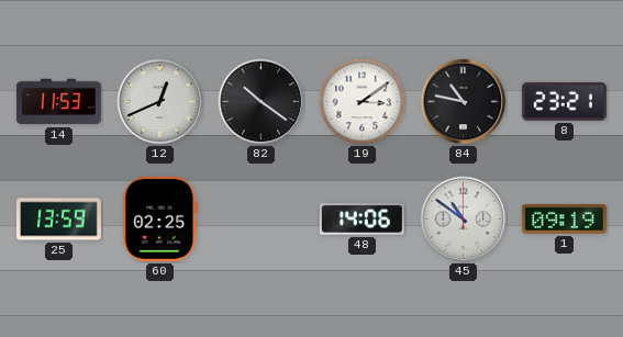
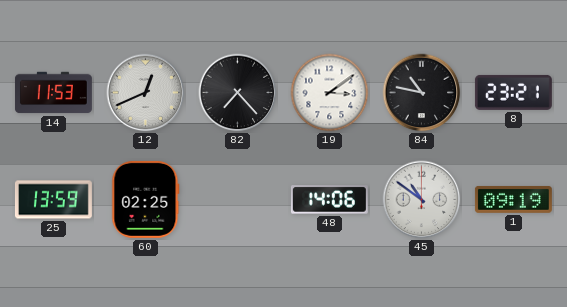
82: 10:21 -> 7:23 (238, 93)
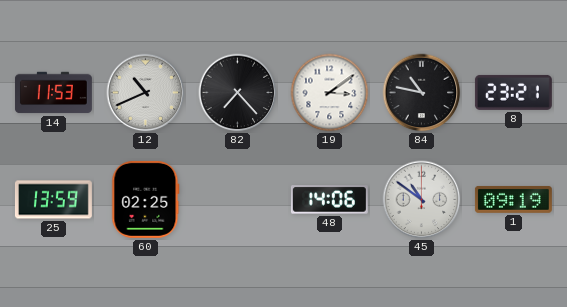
12: 12:41 -> 10:41 (146, 93)
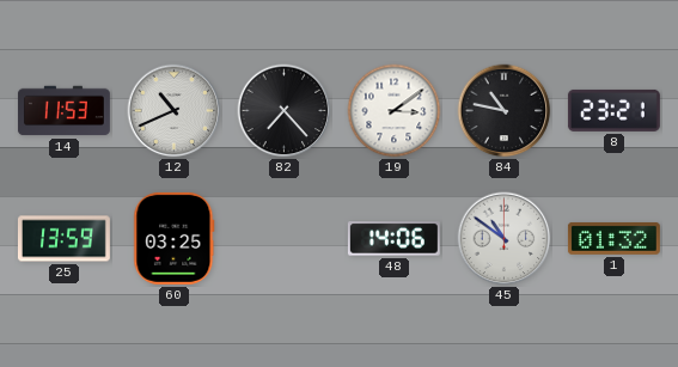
60: 02:25 -> 03:25 (175, 238)
1: 09:19 -> 01:32 (613, 238)
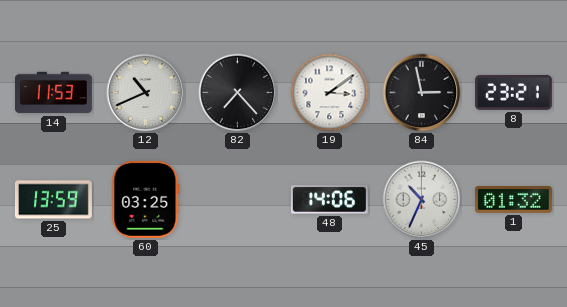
84: 10:47 -> 2:58 (422, 93)
45: 10:51 -> 10:34 (422, 200)
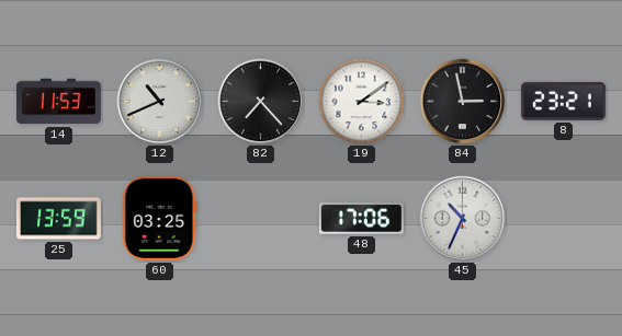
48: 14:06 -> 17:06 (361, 219)
1: 01:32 -> none (513, 199)
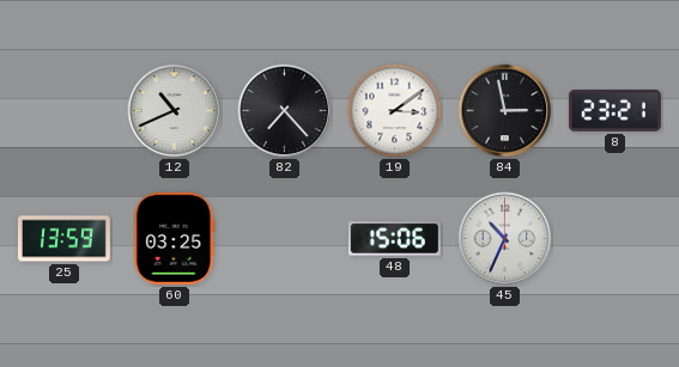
14: 11:53 -> none (58, 102)
48: 17:06 -> 15:06 (394, 239)
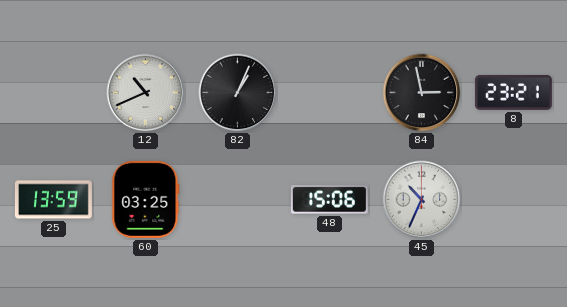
82: 7:23 -> 1:04 (238, 93)
19: 3:09 -> none (395, 111)
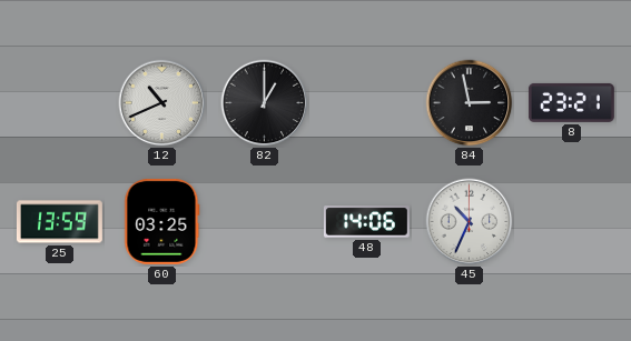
82: 1:04 -> 1:00 (265, 103)
48: 15:06 -> 14:06 (366, 222)
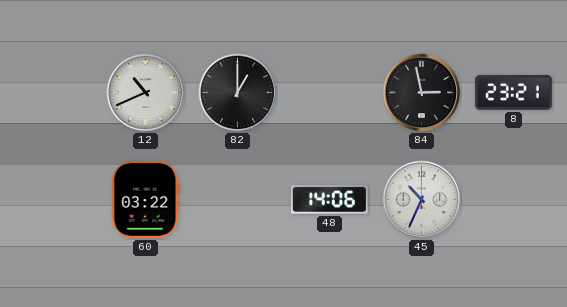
25: 13:59 -> none (59, 222)
60: 03:25 -> 03:22 (146, 199)
